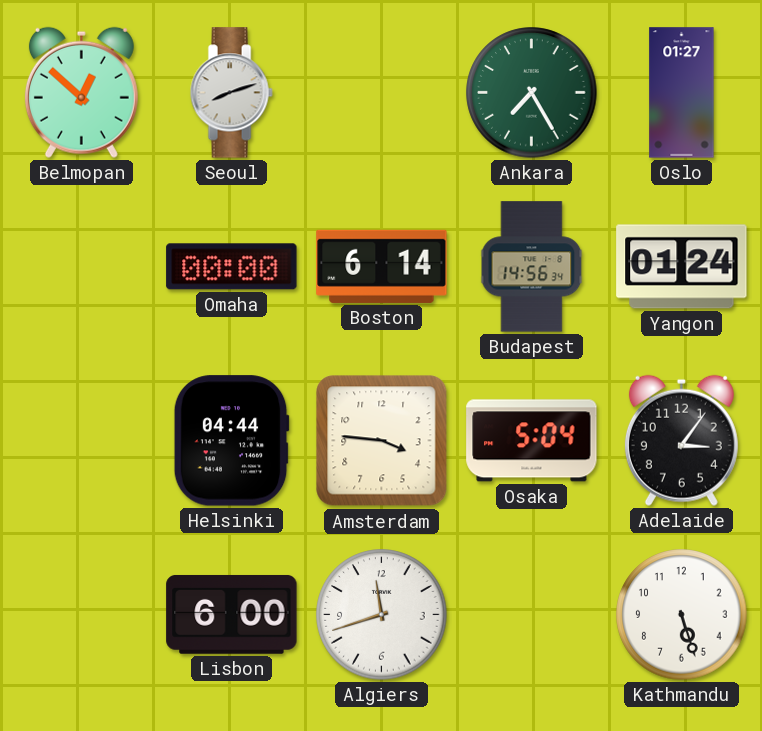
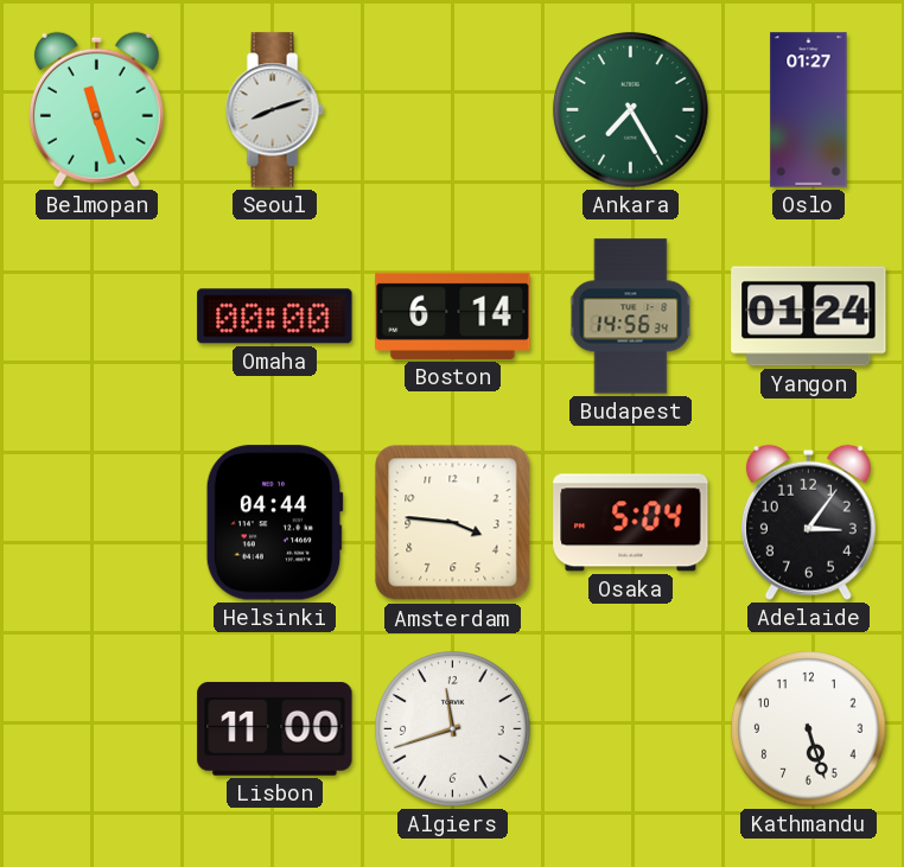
Belmopan: 12:52 -> 11:27 (96, 109)
Lisbon: 6:00 -> 11:00 (275, 728)
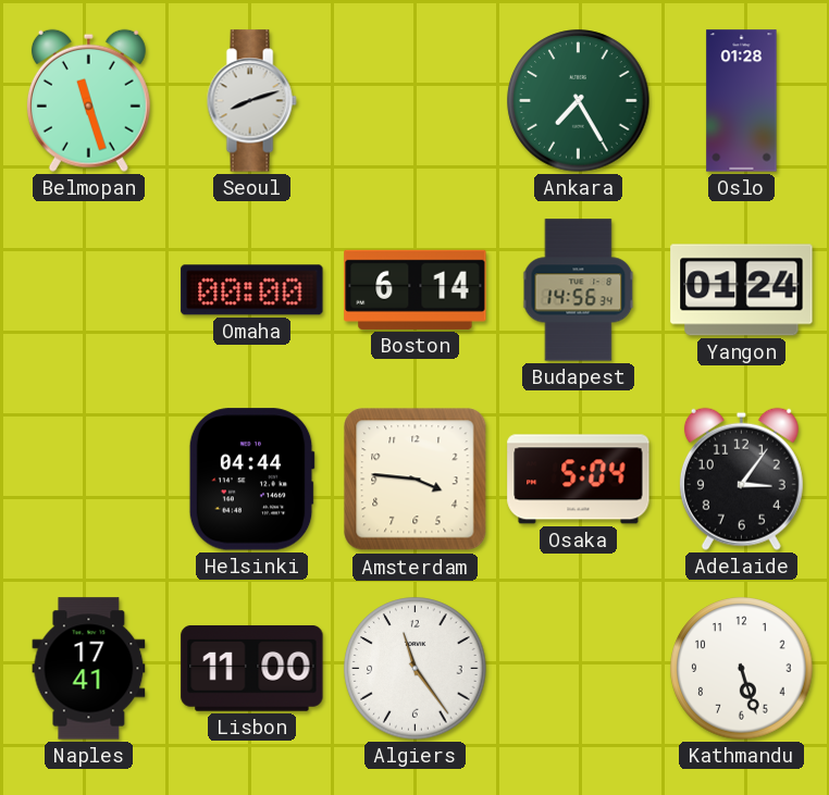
Oslo: 01:27 -> 01:28 (742, 101)
Naples: none -> 17:41 (89, 669)
Algiers: 11:42 -> 11:24 (416, 669)
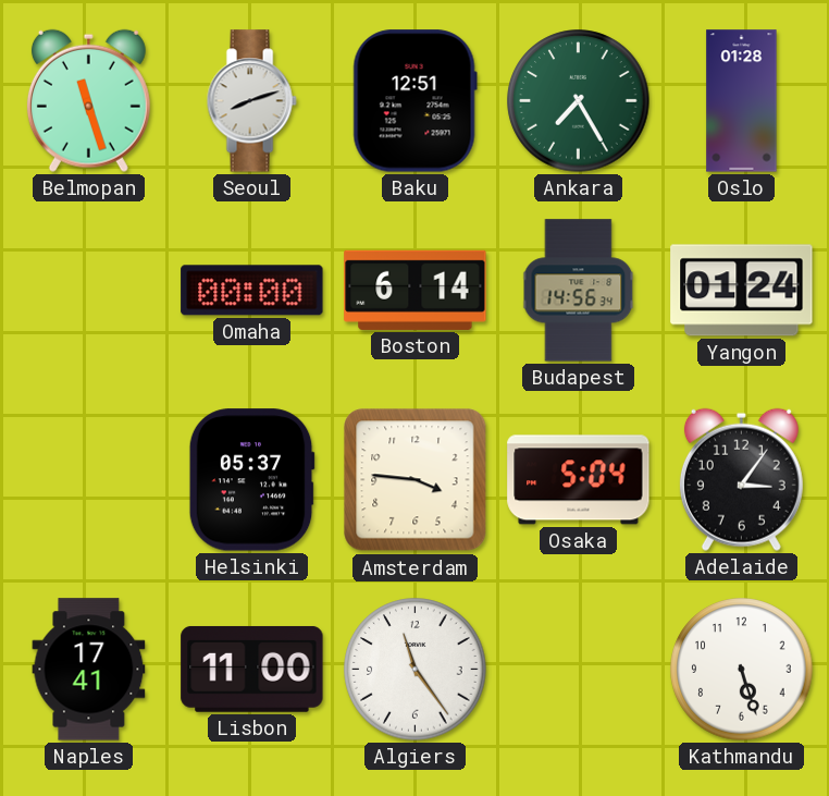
Baku: none -> 12:51 (414, 101)
Helsinki: 04:44 -> 05:37 (251, 480)
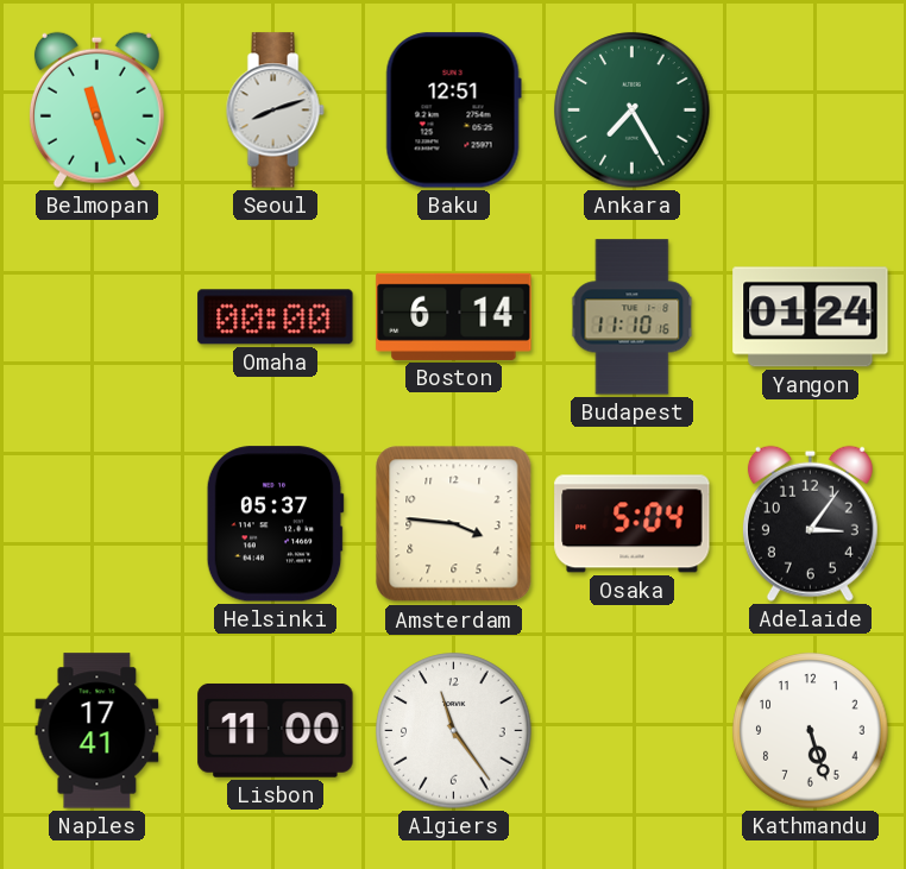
Oslo: 01:28 -> none (742, 101)
Budapest: 14:56 -> 11:10 (633, 317)
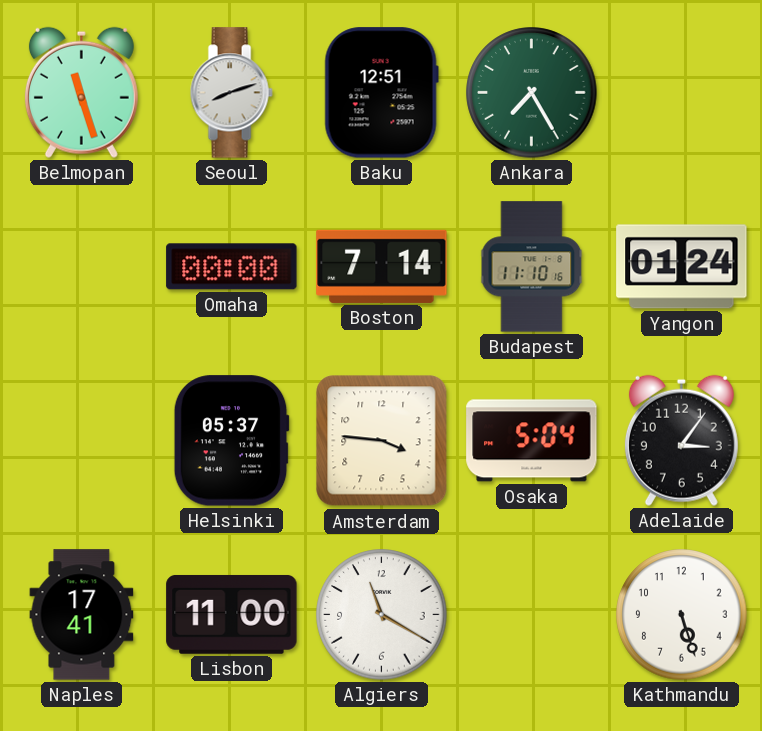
Boston: 6:14 -> 7:14 (382, 266)
Algiers: 11:24 -> 11:20 (382, 615)
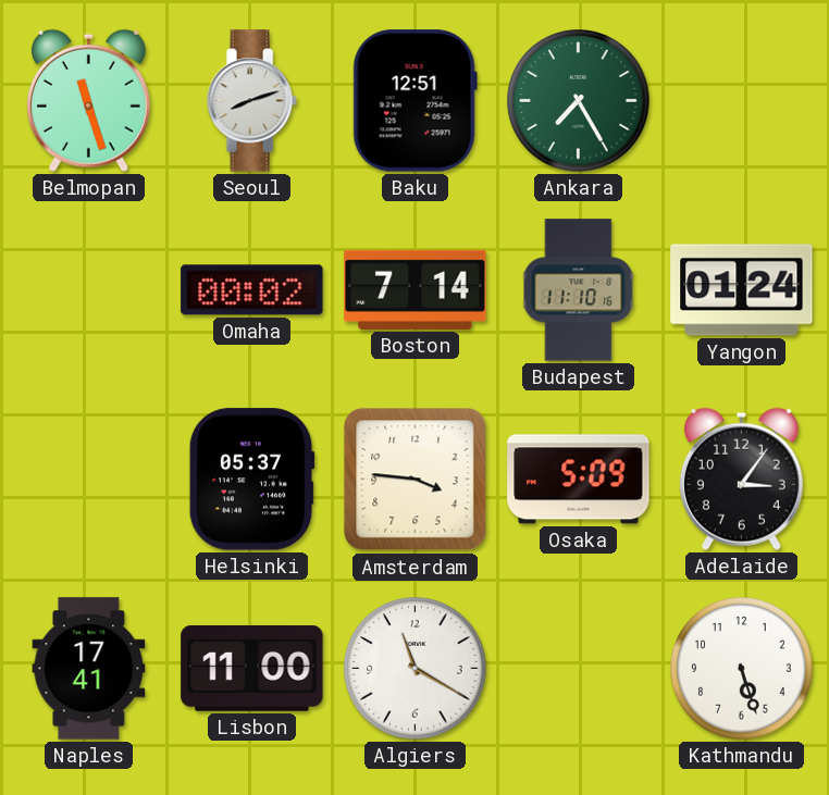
Omaha: 00:00 -> 00:02 (252, 290)
Osaka: 5:04 -> 5:09 (579, 480)
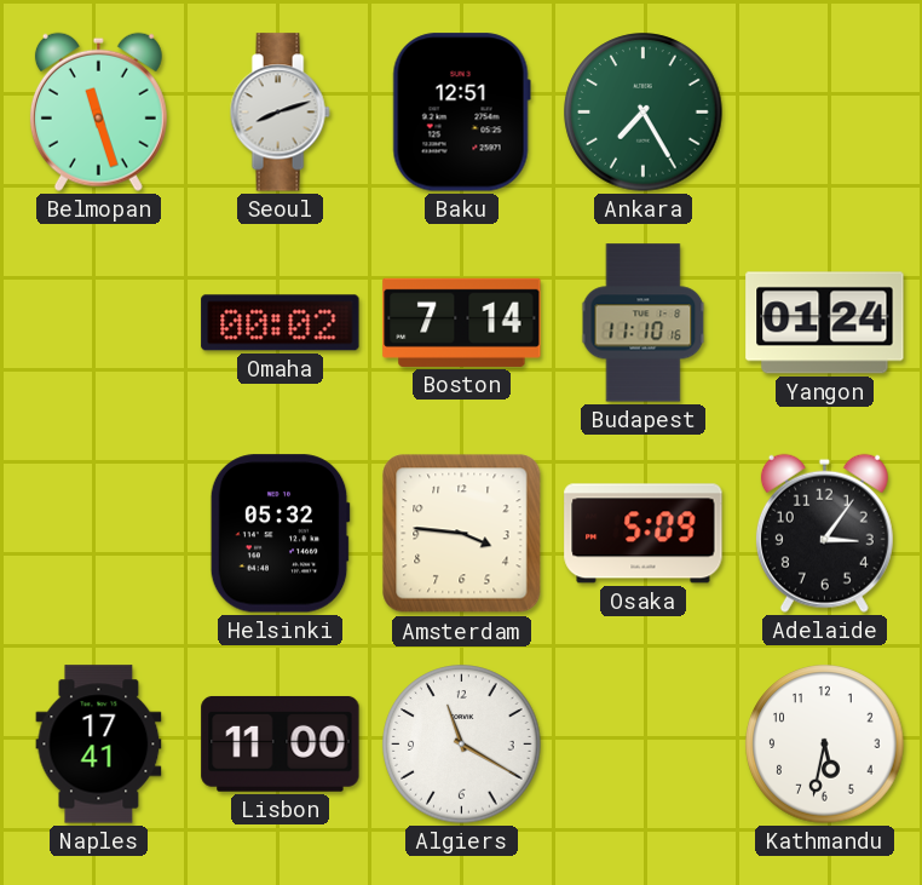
Helsinki: 05:37 -> 05:32 (280, 534)
Kathmandu: 5:27 -> 5:32 (825, 745)
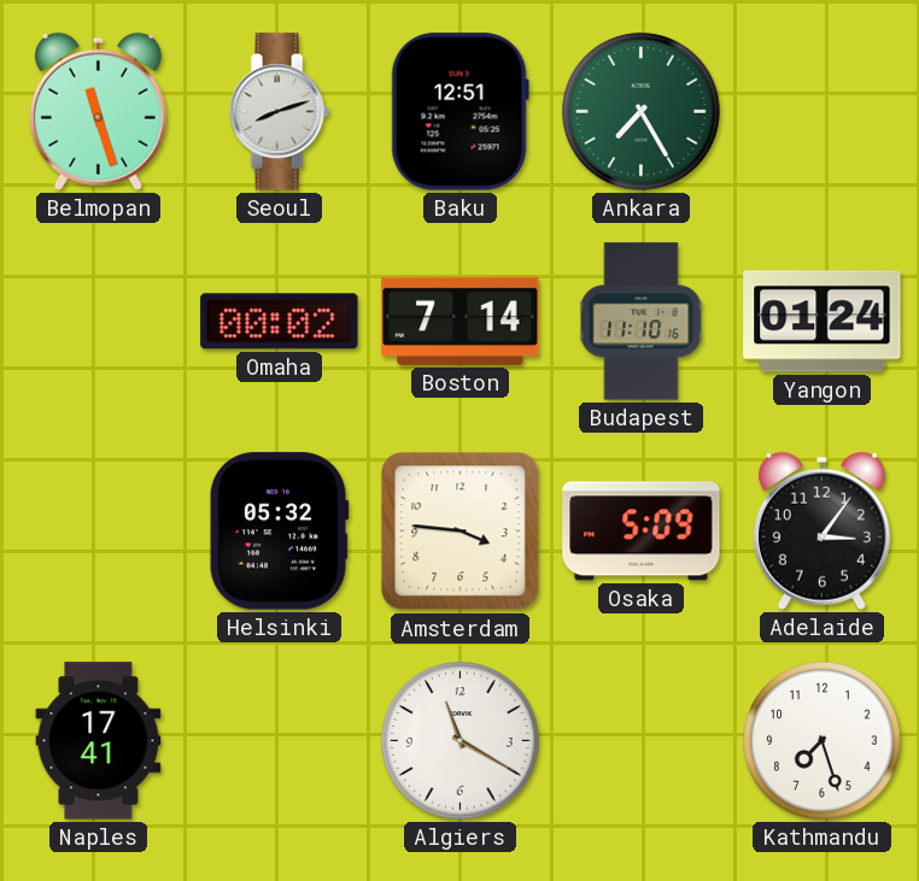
Lisbon: 11:00 -> none (281, 743)
Kathmandu: 5:32 -> 7:27 (823, 741)
